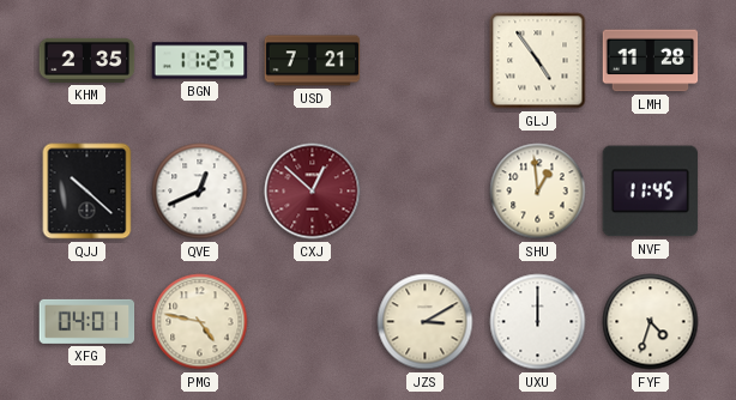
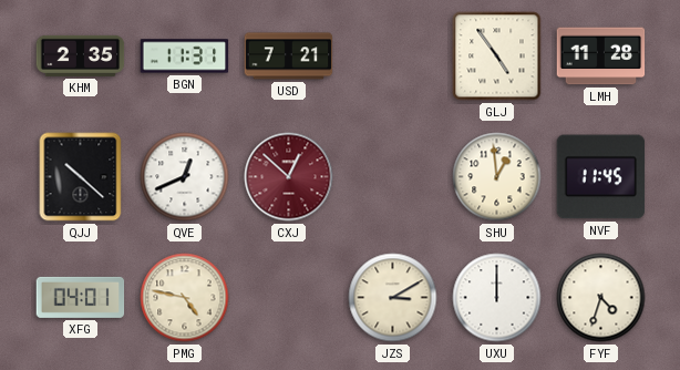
BGN: 11:27 -> 11:31 (185, 56)
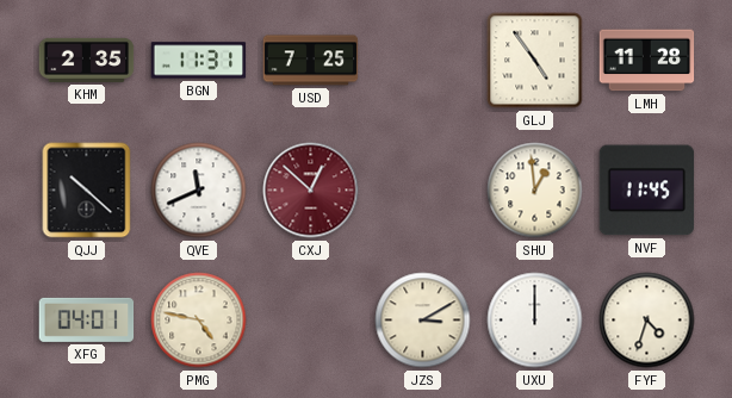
USD: 7:21 -> 7:25 (311, 61)
QVE: 12:41 -> 11:41 (199, 191)
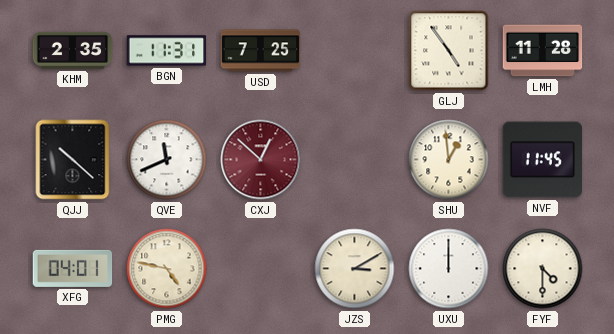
FYF: 4:33 -> 4:30 (543, 269)
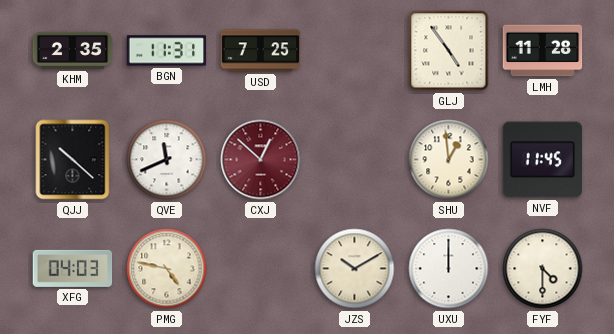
XFG: 04:01 -> 04:03 (73, 268)
JZS: 3:10 -> 10:10 (355, 269)
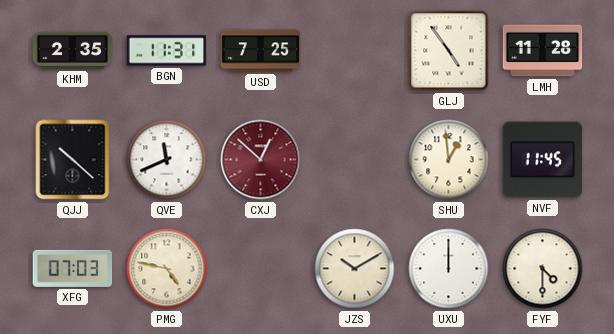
XFG: 04:03 -> 07:03 (73, 268)
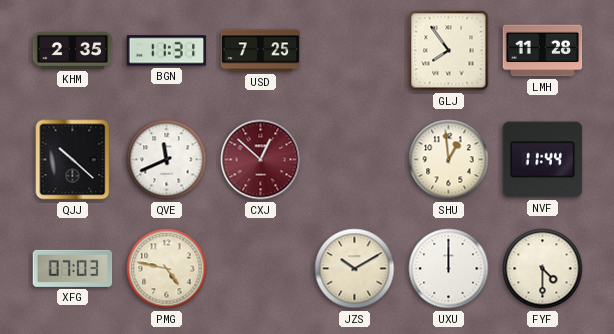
GLJ: 4:54 -> 7:54 (449, 51)
NVF: 11:45 -> 11:44 (543, 160)
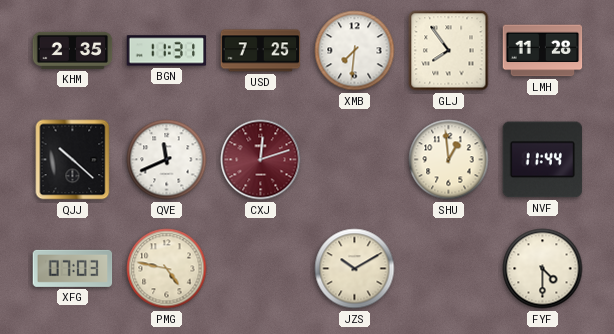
XMB: none -> 7:31 (355, 51)
CXJ: 12:52 -> 12:12 (261, 160)
UXU: 12:00 -> none (449, 269)
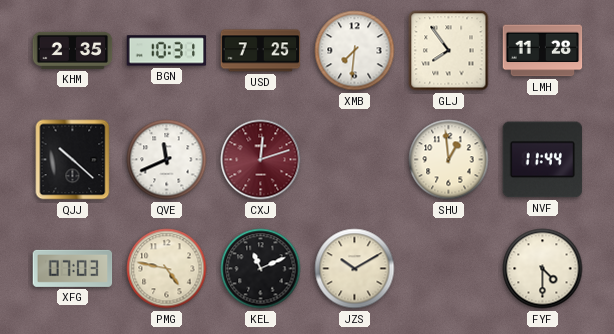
BGN: 11:31 -> 10:31 (167, 51)
KEL: none -> 11:11 (261, 269)
